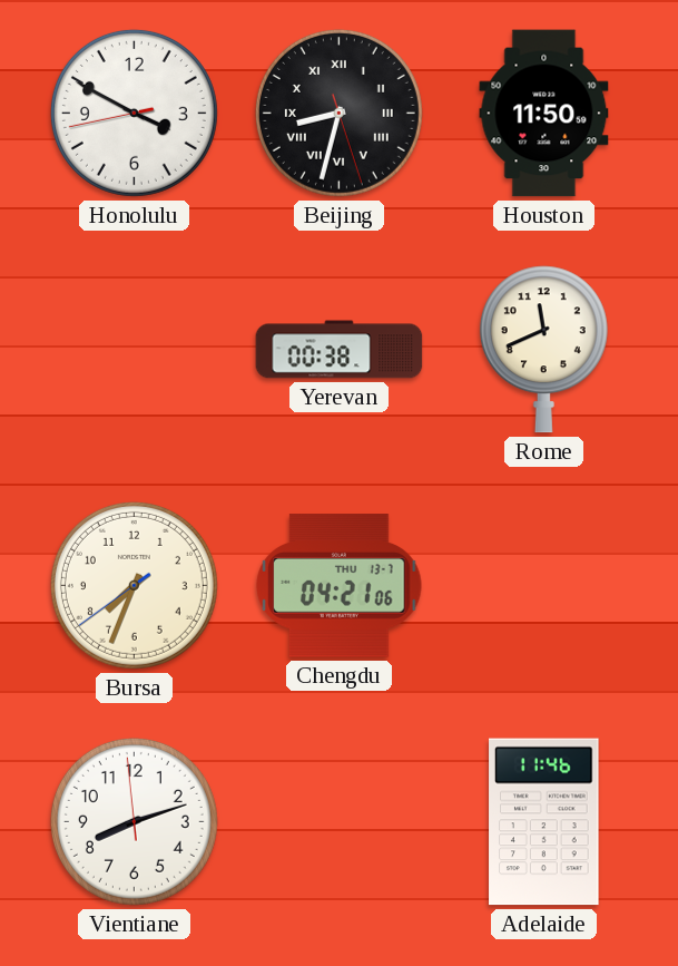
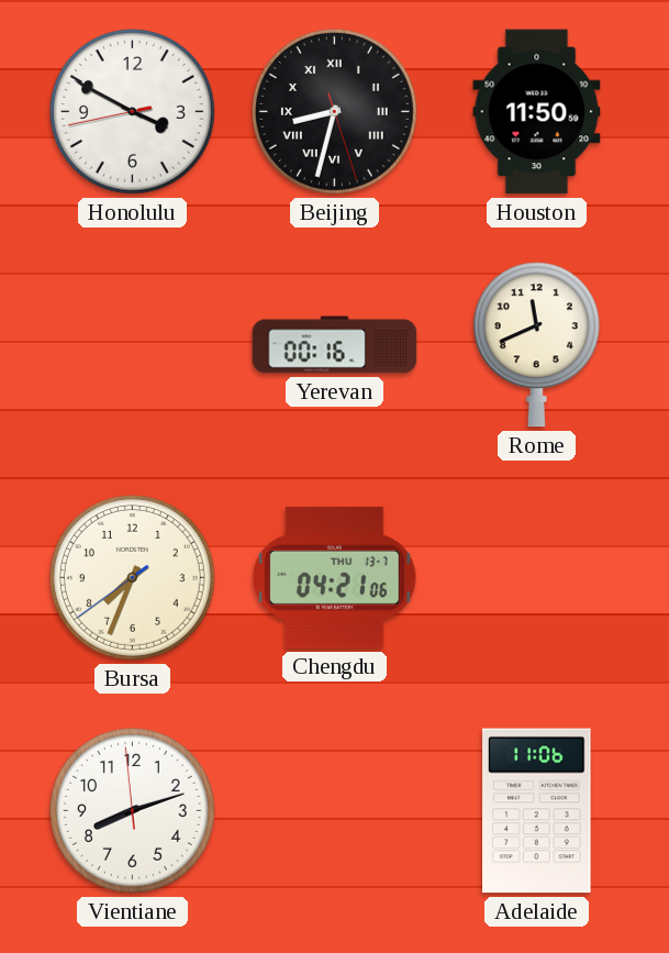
Yerevan: 00:38 -> 00:16 (335, 345)
Adelaide: 11:46 -> 11:06 (537, 811)
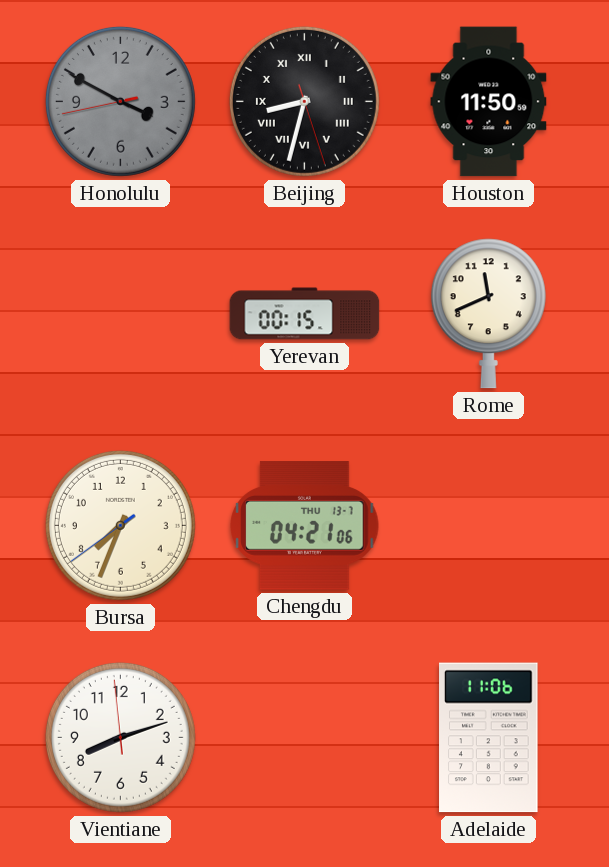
Honolulu dial: white -> grey (120, 101)
Yerevan: 00:16 -> 00:15 (305, 314)
